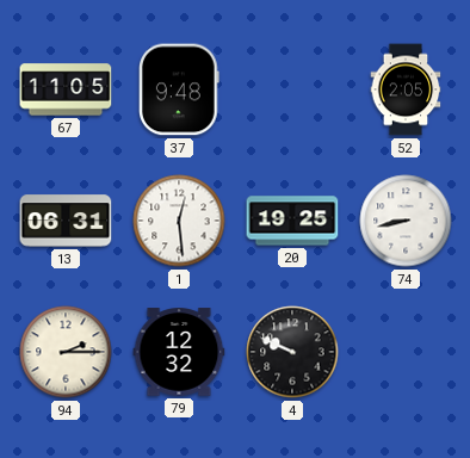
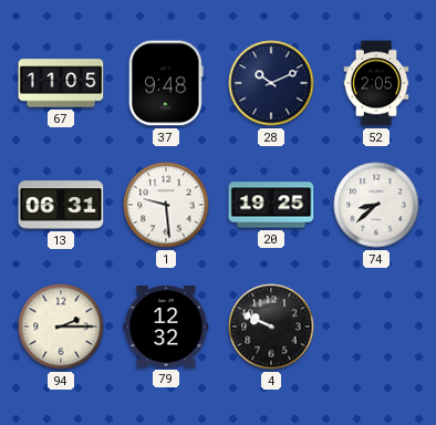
28: none -> 10:11 (271, 83)
1: 12:29 -> 9:29 (166, 205)
74: 8:43 -> 8:38 (376, 205)
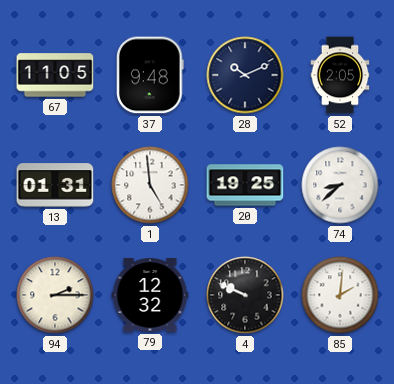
13: 06:31 -> 01:31 (55, 185)
1: 9:29 -> 4:59 (150, 185)
85: none -> 2:01 (340, 295)
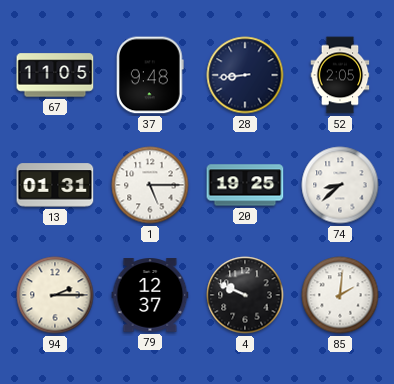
28: 10:11 -> 8:44 (245, 75)
1: 4:59 -> 5:15 (150, 185)
79: 12:32 -> 12:37 (150, 295)
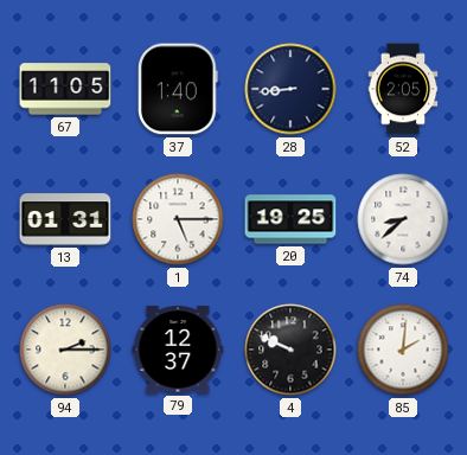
37: 9:48 -> 1:40 (179, 89)
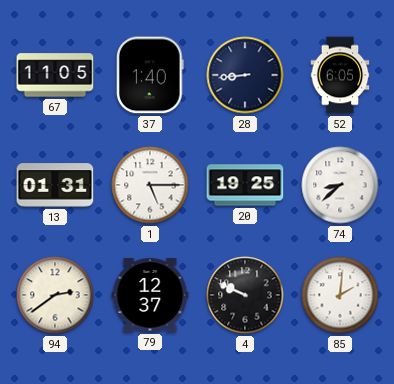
52: 2:05 -> 6:05 (340, 75)
94: 2:15 -> 2:39 (55, 295)
